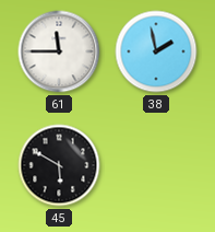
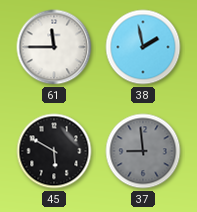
37: none -> 8:59 (143, 151)
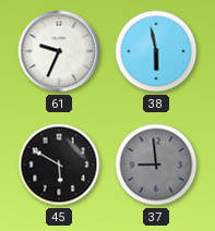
61: 11:45 -> 9:34 (59, 51)
38: 1:58 -> 5:58 (156, 51)
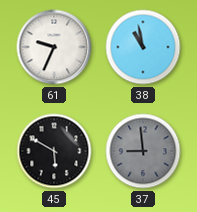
38: 5:58 -> 10:58 (143, 47)
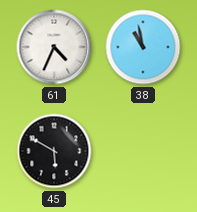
61: 9:34 -> 4:34 (54, 47)
37: 8:59 -> none (143, 151)
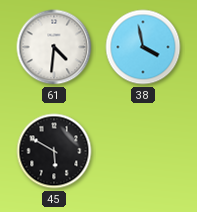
61: 4:34 -> 4:31 (54, 47)
38: 10:58 -> 3:58 (143, 47)
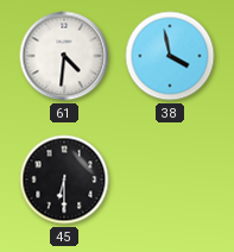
45: 5:50 -> 6:30 (64, 179)
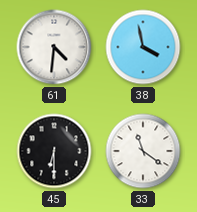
33: none -> 11:21 (143, 151)
